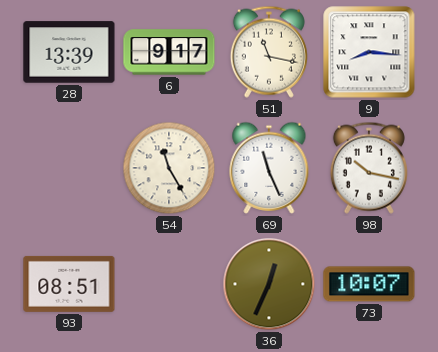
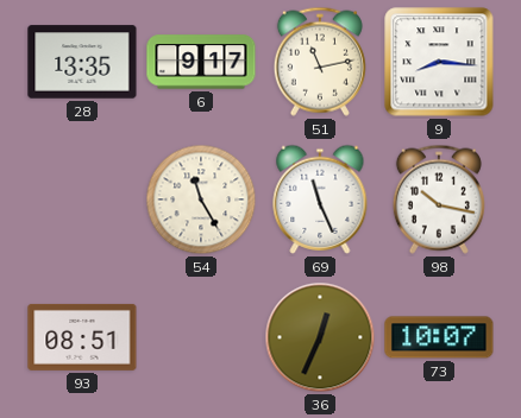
28: 13:39 -> 13:35 (82, 62)
51: 11:17 -> 11:13 (320, 62)
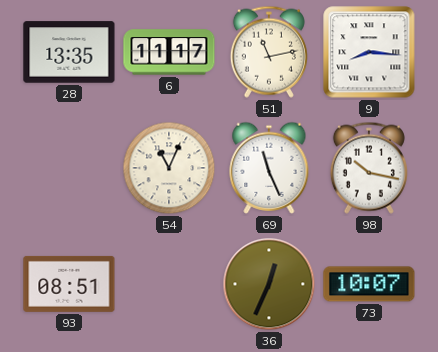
6: 9:17 -> 11:17 (169, 52)
54: 11:25 -> 11:04 (169, 168)
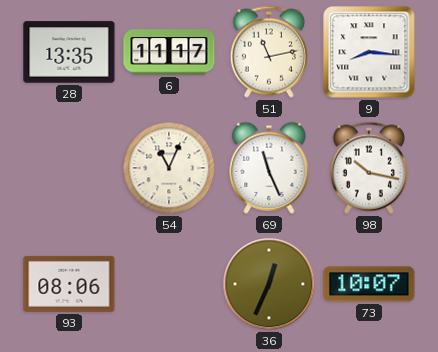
93: 08:51 -> 08:06 (69, 284)
